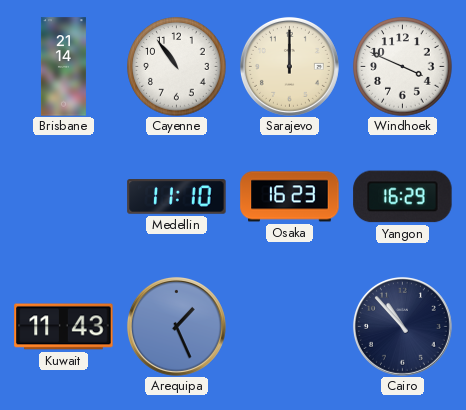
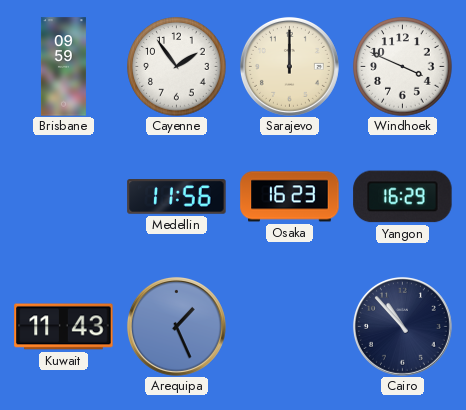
Brisbane: 21:14 -> 09:59 (63, 67)
Cayenne: 10:54 -> 1:54 (177, 67)
Medellin: 11:10 -> 11:56 (177, 197)
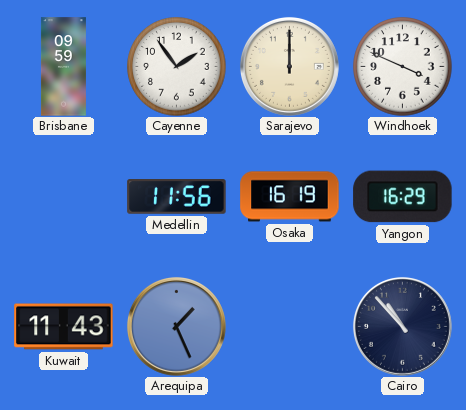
Osaka: 16:23 -> 16:19 (290, 197)
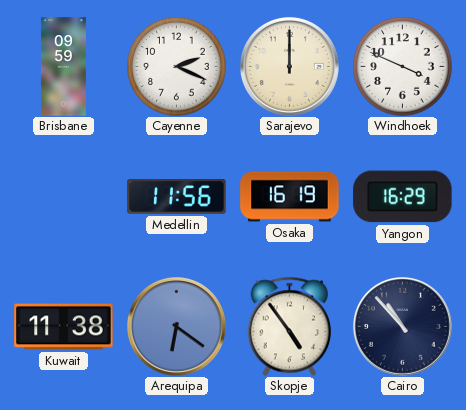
Cayenne: 1:54 -> 2:19 (177, 67)
Kuwait: 11:43 -> 11:38 (64, 327)
Arequipa: 1:26 -> 6:21 (176, 326)
Skopje: none -> 4:54 (290, 326)
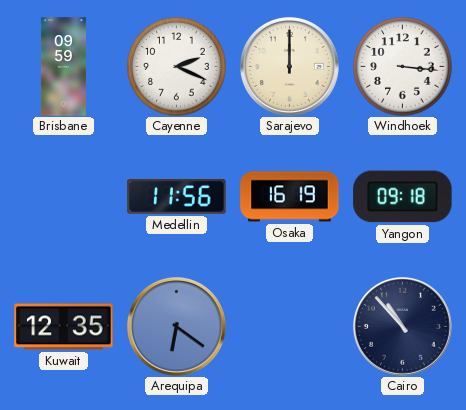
Windhoek: 3:49 -> 3:16 (403, 67)
Yangon: 16:29 -> 09:18 (403, 197)
Kuwait: 11:38 -> 12:35 (64, 327)
Skopje: 4:54 -> none (290, 326)
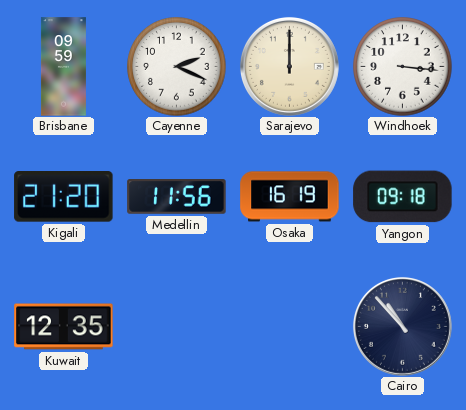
Kigali: none -> 21:20 (64, 197)
Arequipa: 6:21 -> none (176, 326)
